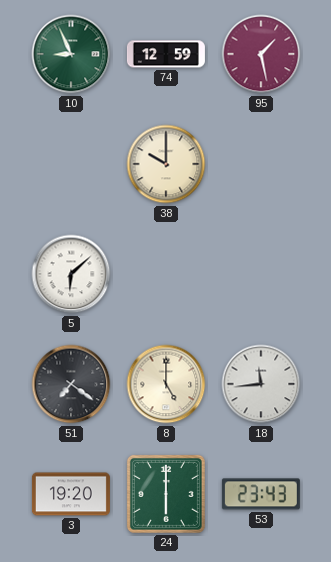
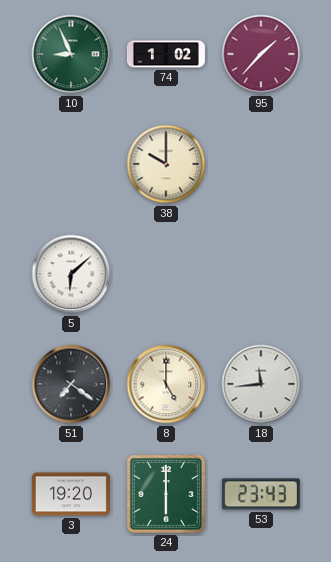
74: 12:59 -> 1:02 (166, 54)
95: 1:28 -> 1:37 (261, 54)
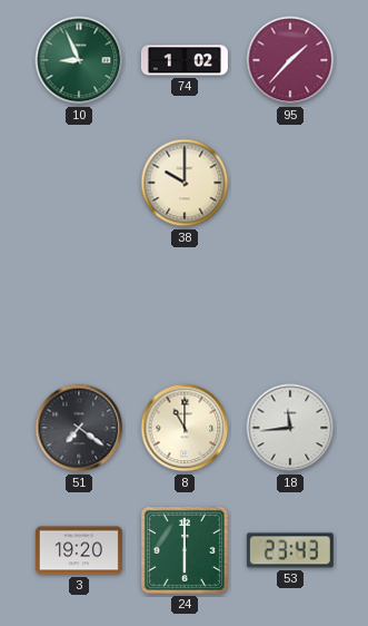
5: 6:08 -> none (71, 274)
8: 5:00 -> 11:00 (185, 428)
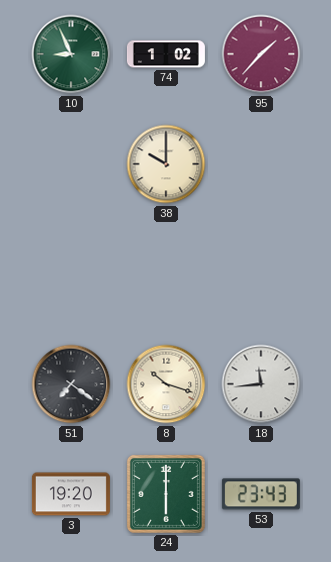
8: 11:00 -> 10:18 (166, 384)
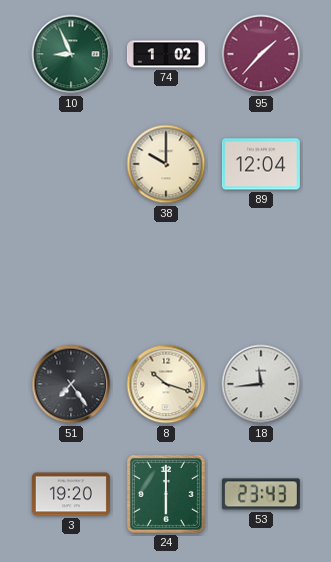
89: none -> 12:04 (261, 164)
51: 7:21 -> 7:24 (71, 384)
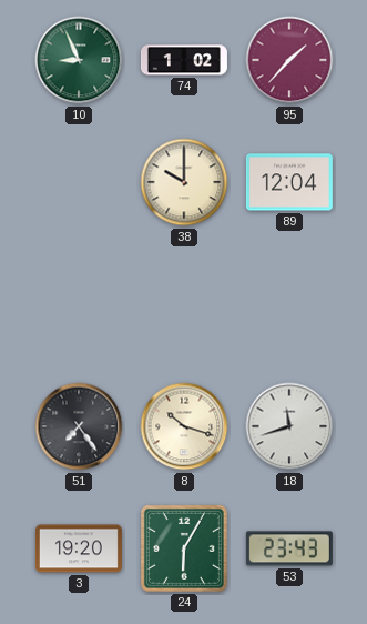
18: 11:44 -> 11:42 (289, 426)
24: 6:00 -> 6:05 (184, 548)
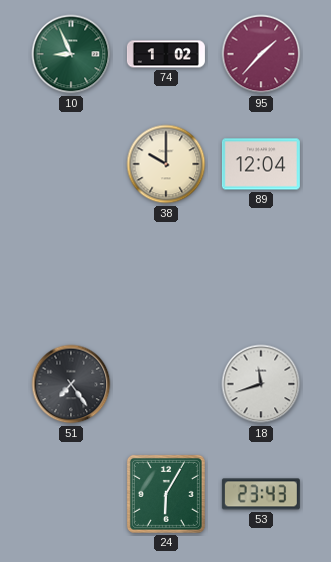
8: 10:18 -> none (184, 426)
3: 19:20 -> none (79, 548)
